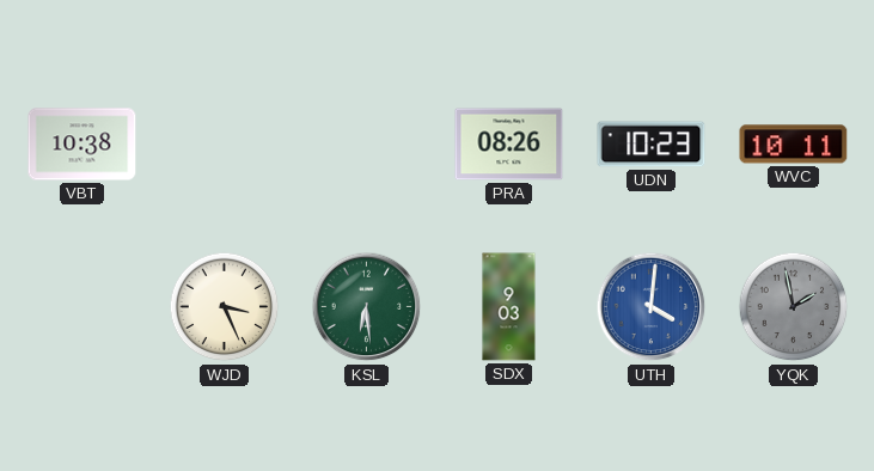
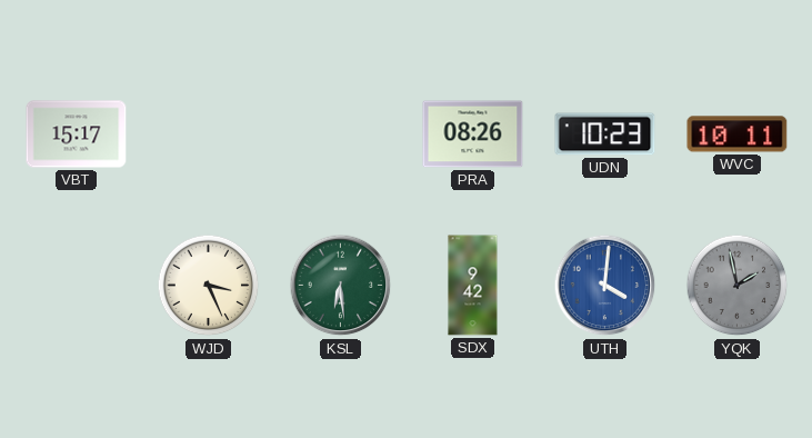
VBT: 10:38 -> 15:17 (77, 135)
SDX: 9:03 -> 9:42 (473, 286)
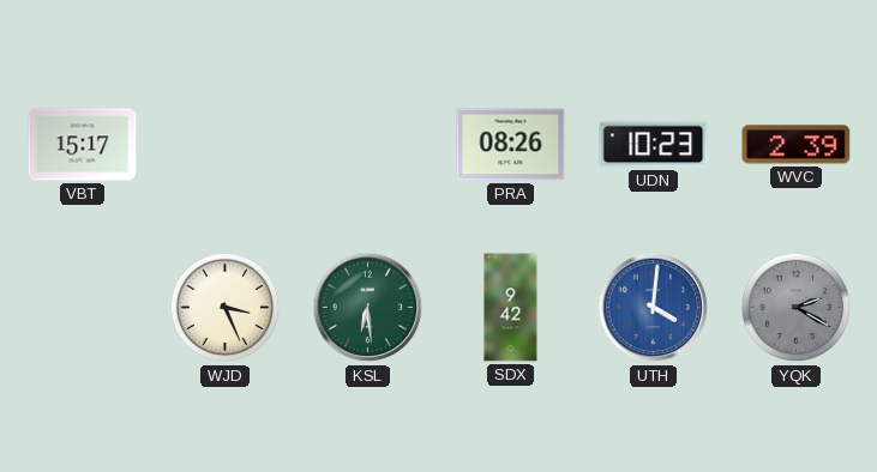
WVC: 10:11 -> 2:39 (797, 145)
YQK: 1:58 -> 2:20 (797, 308)
